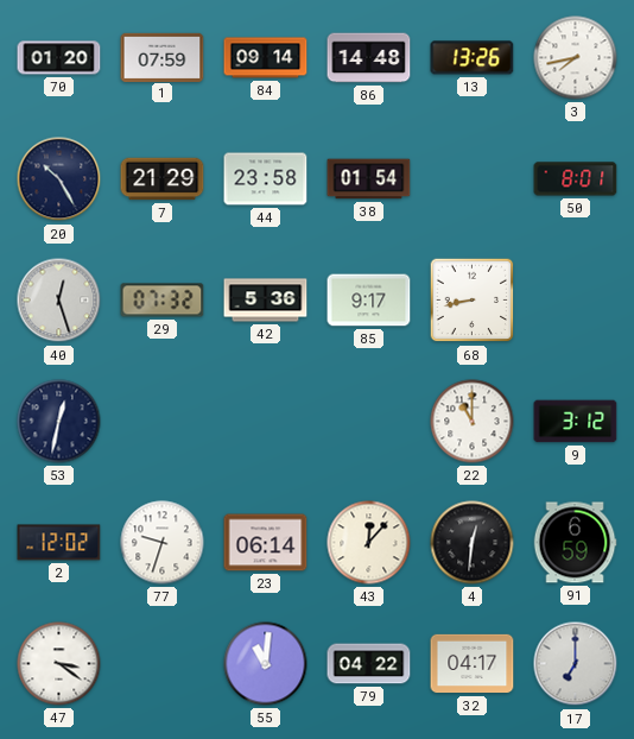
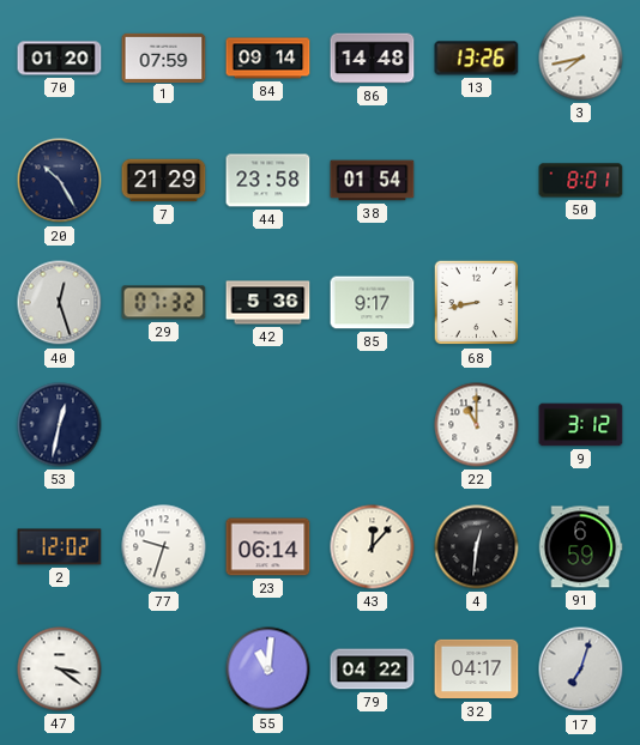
17: 7:00 -> 7:03 (581, 670)
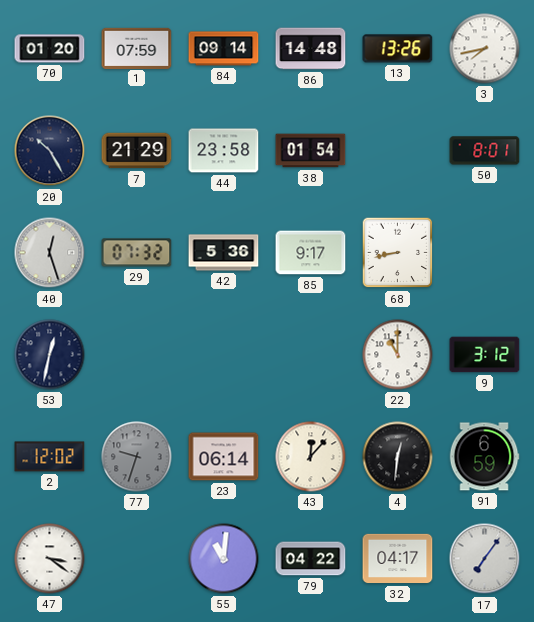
77 dial: white -> grey (137, 457)
17: 7:03 -> 7:06 (485, 559)
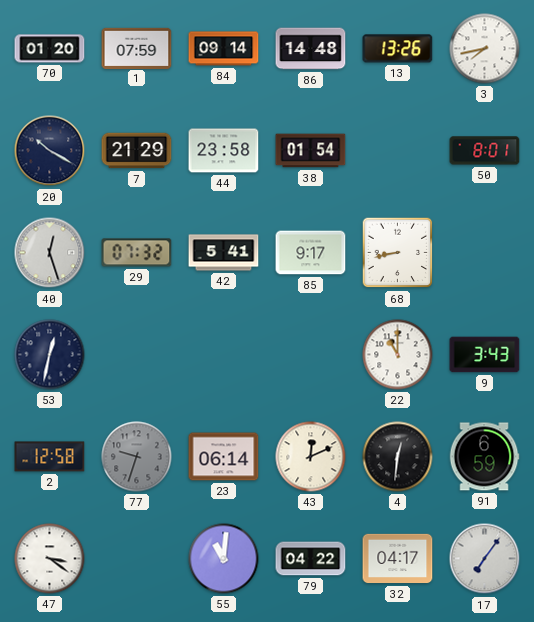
20: 10:25 -> 10:20 (50, 151)
42: 5:36 -> 5:41 (224, 253)
9: 3:12 -> 3:43 (485, 355)
2: 12:02 -> 12:58 (50, 457)
43: 12:07 -> 12:11 (311, 457)
